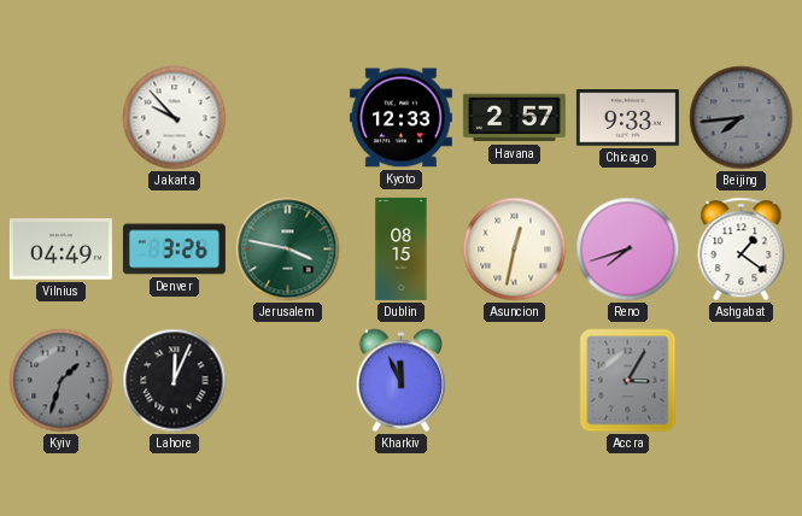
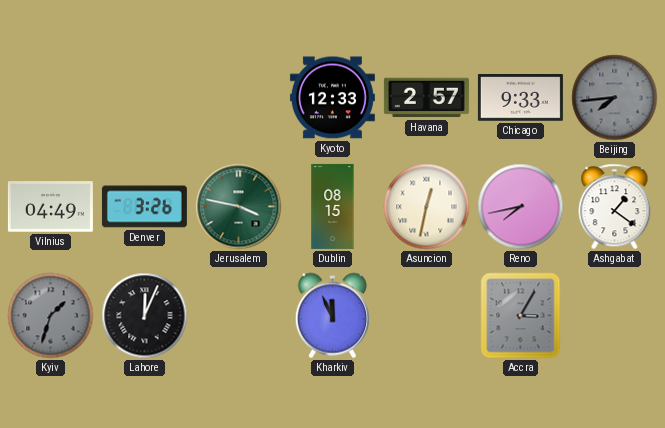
Jakarta: 9:53 -> none (175, 118)
Reno: 7:42 -> 7:43 (521, 207)
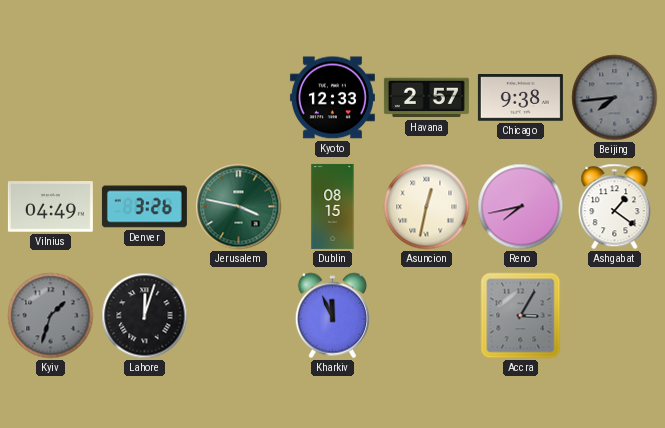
Chicago: 9:33 -> 9:38 (520, 98)
Lahore: 12:04 -> 12:03 (145, 316)
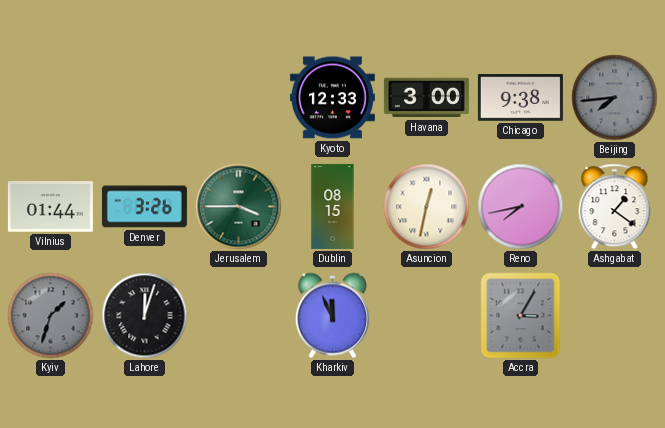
Havana: 2:57 -> 3:00 (426, 98)
Vilnius: 04:49 -> 01:44 (50, 207)
Jerusalem: 3:47 -> 3:45 (239, 207)
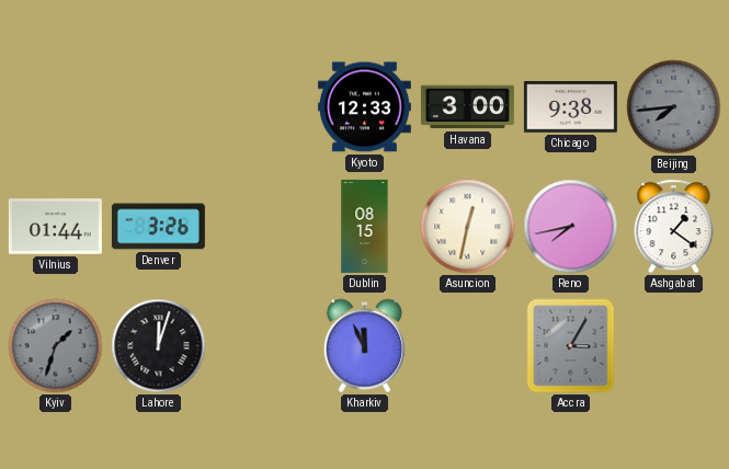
Jerusalem: 3:45 -> none (239, 207)
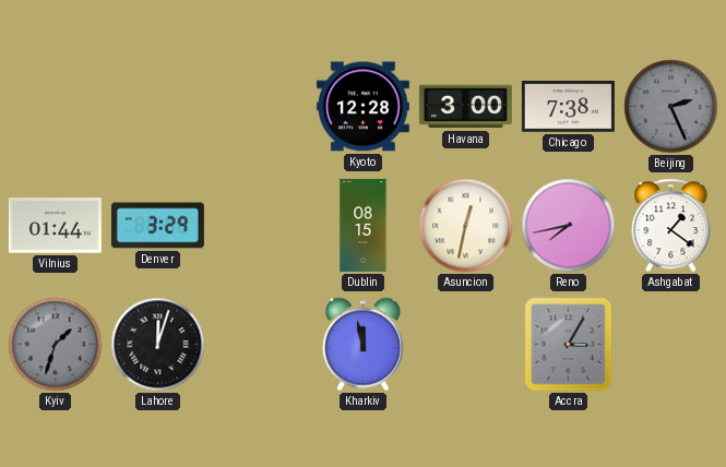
Kyoto: 12:33 -> 12:28 (362, 107)
Chicago: 9:38 -> 7:38 (568, 107)
Beijing: 7:44 -> 2:26 (671, 107)
Denver: 3:26 -> 3:29 (157, 226)
Kharkiv: 11:56 -> 11:58 (362, 345)
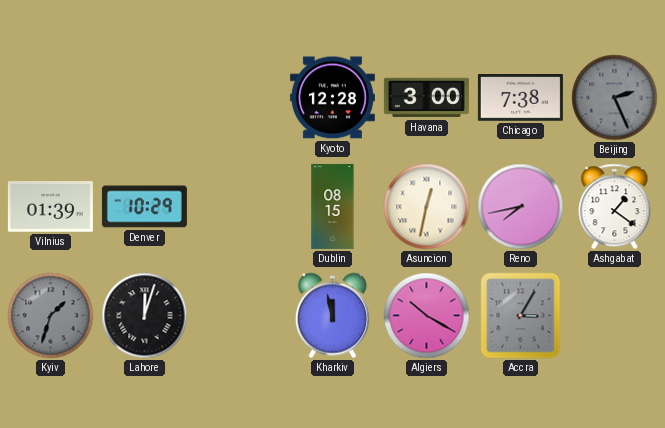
Vilnius: 01:44 -> 01:39 (50, 207)
Denver: 3:29 -> 10:29 (144, 207)
Algiers: none -> 10:20 (427, 316)
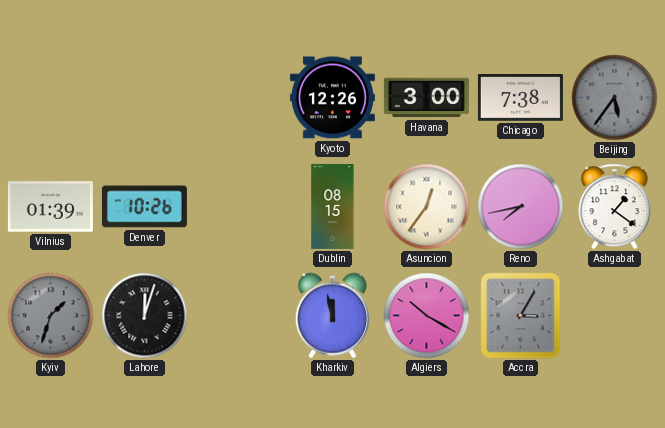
Kyoto: 12:28 -> 12:26 (332, 98)
Beijing: 2:26 -> 5:36 (615, 98)
Denver: 10:29 -> 10:26 (144, 207)
Asuncion: 12:32 -> 12:36 (427, 207)
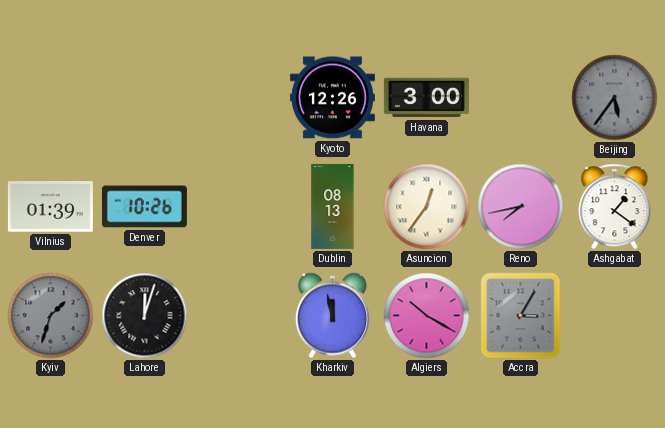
Chicago: 7:38 -> none (520, 98)
Dublin: 08:15 -> 08:13 (333, 206)
